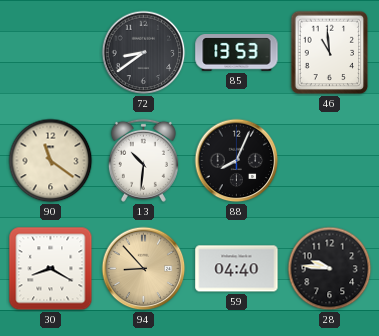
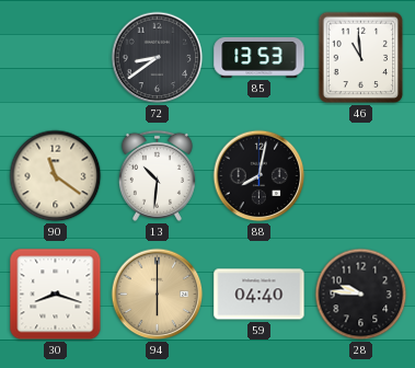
88: 8:04 -> 8:02 (260, 176)
30: 8:20 -> 8:18 (56, 295)
94: 8:53 -> 6:00 (158, 295)
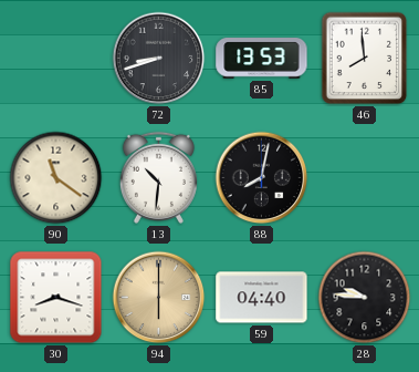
72: 8:39 -> 8:42 (159, 59)
46: 10:59 -> 7:59 (365, 59)
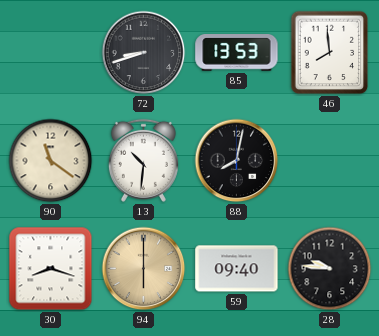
59: 04:40 -> 09:40 (237, 269)
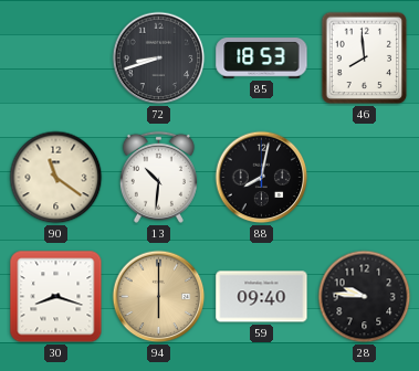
85: 13:53 -> 18:53 (262, 59)
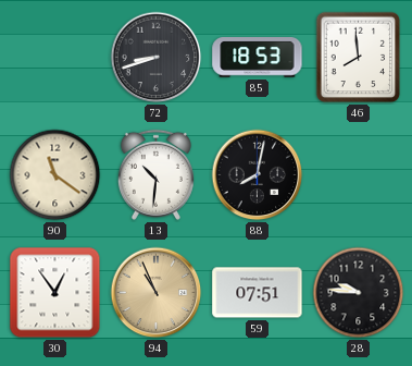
30: 8:18 -> 12:54 (55, 293)
94: 6:00 -> 10:56 (157, 293)
59: 09:40 -> 07:51 (258, 293)
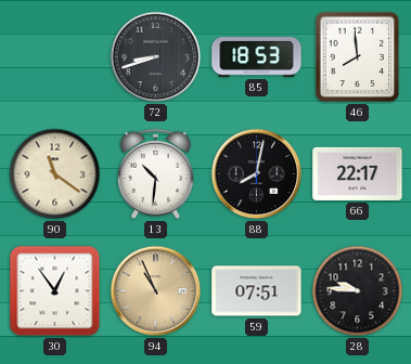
66: none -> 22:17 (358, 173)
